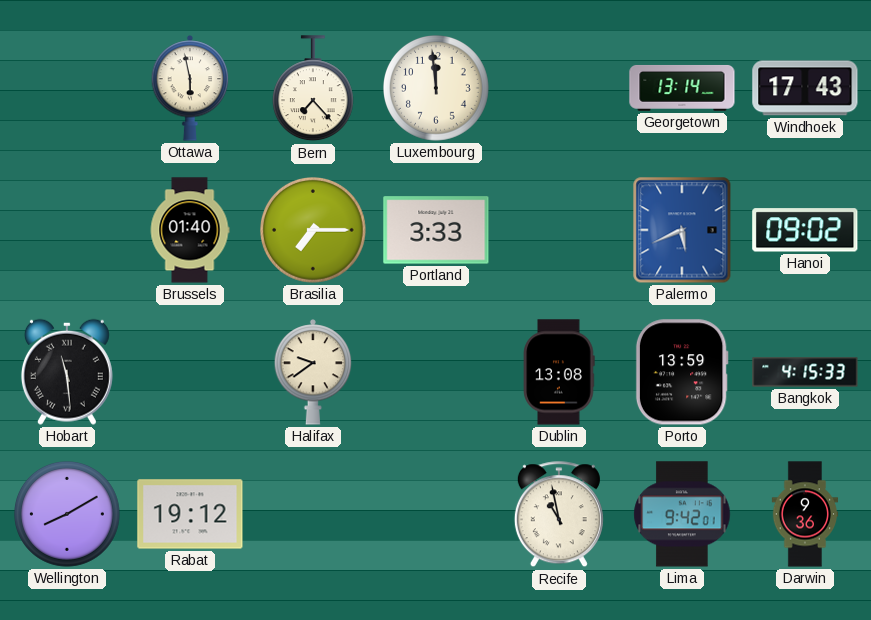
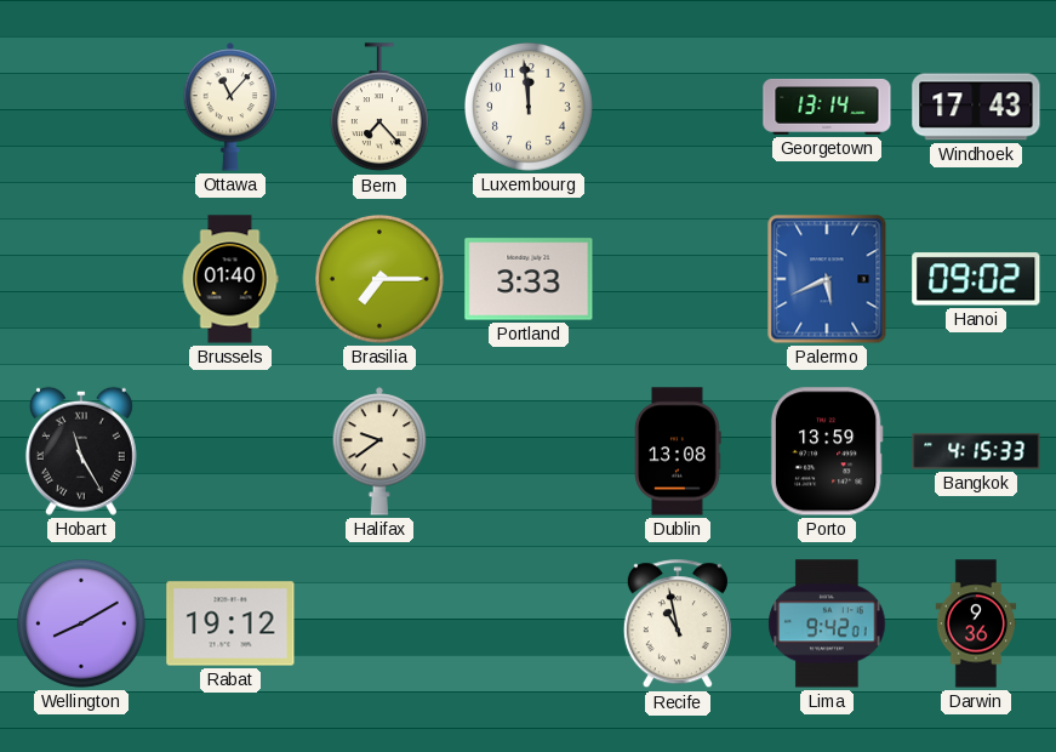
Ottawa: 5:58 -> 11:07 (230, 107)
Hobart: 11:29 -> 11:25 (81, 451)
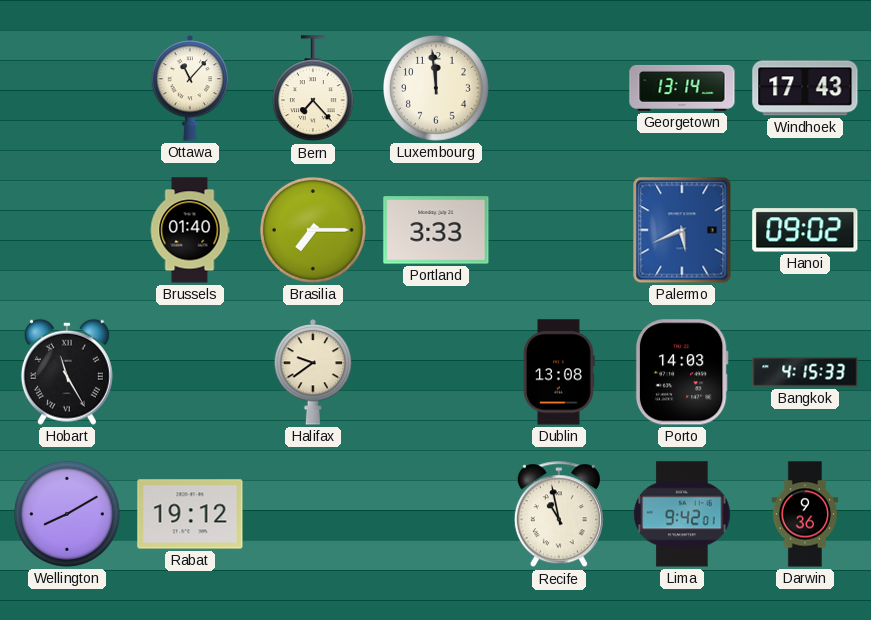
Porto: 13:59 -> 14:03 (682, 372)
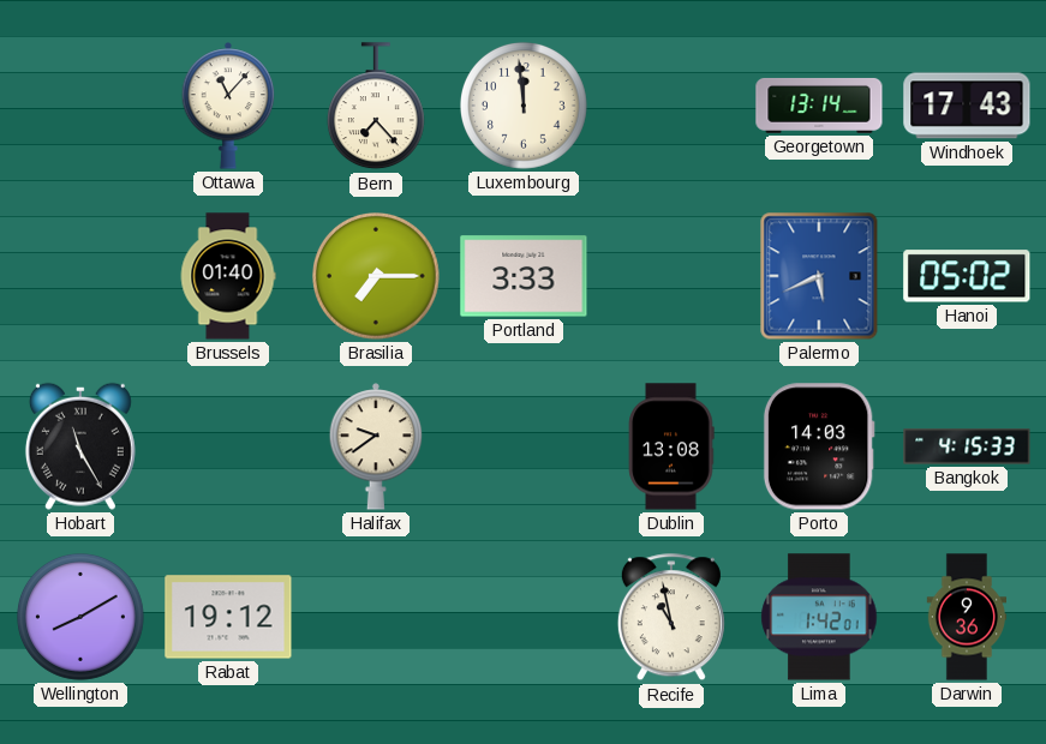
Hanoi: 09:02 -> 05:02 (967, 276)
Lima: 9:42 -> 1:42 (819, 617)
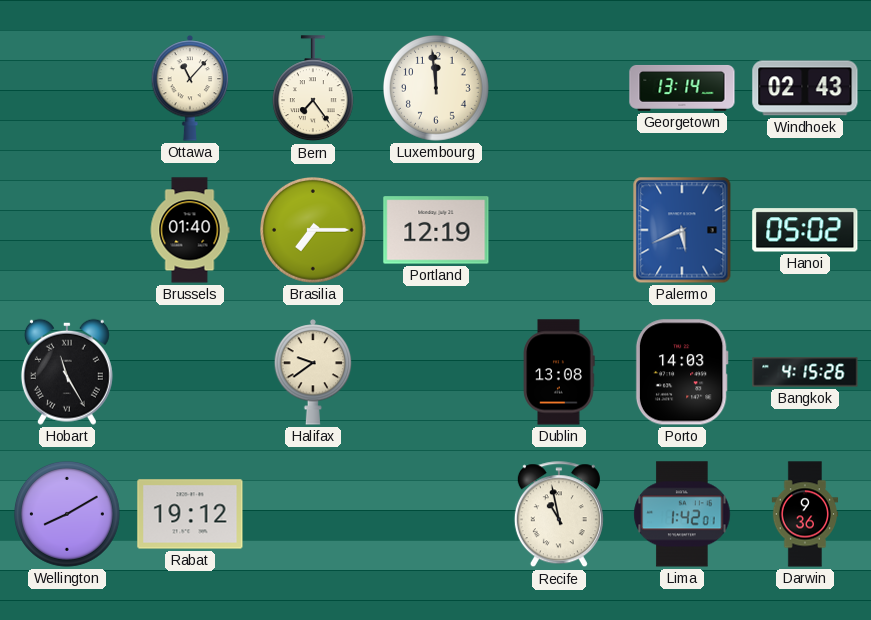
Bern: 7:23 -> 7:24 (313, 89)
Windhoek: 17:43 -> 02:43 (805, 88)
Portland: 3:33 -> 12:19 (436, 230)
Bangkok: 4:15:33 -> 4:15:26 (805, 372)
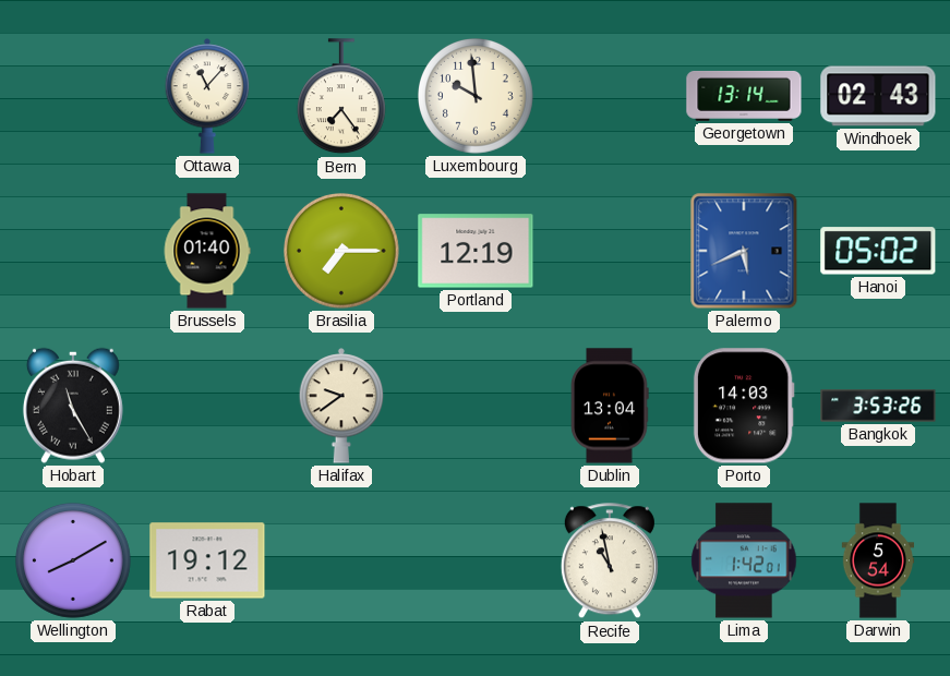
Luxembourg: 11:59 -> 9:59 (477, 97)
Dublin: 13:08 -> 13:04 (610, 406)
Bangkok: 4:15 -> 3:53 (878, 406)
Darwin: 9:36 -> 5:54 (878, 560)
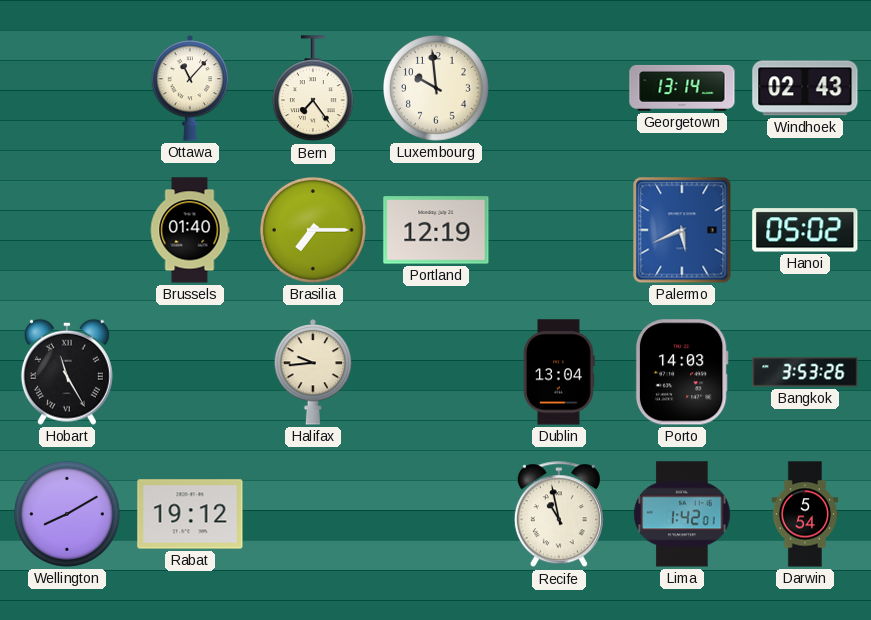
Halifax: 9:39 -> 9:44 (313, 372)
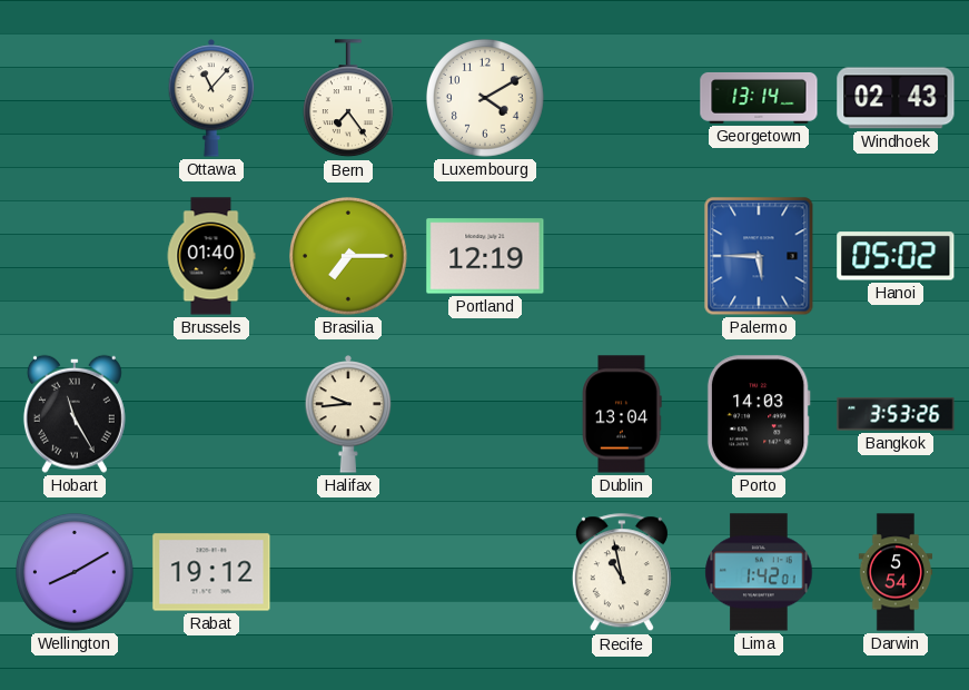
Luxembourg: 9:59 -> 4:10 (486, 99)
Palermo: 5:41 -> 5:45 (759, 256)
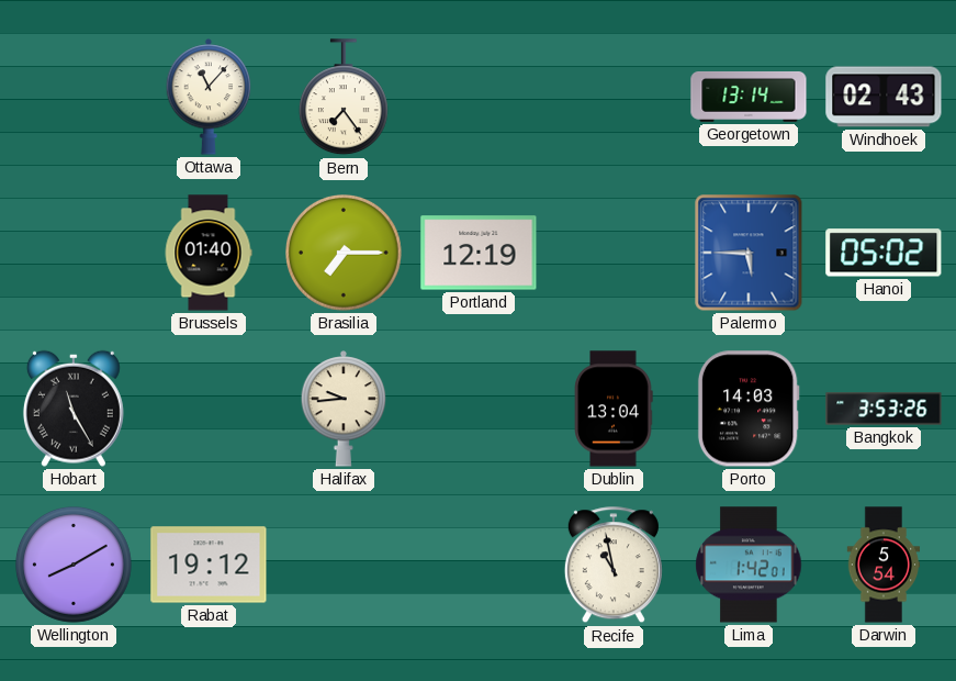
Luxembourg: 4:10 -> none (486, 99)
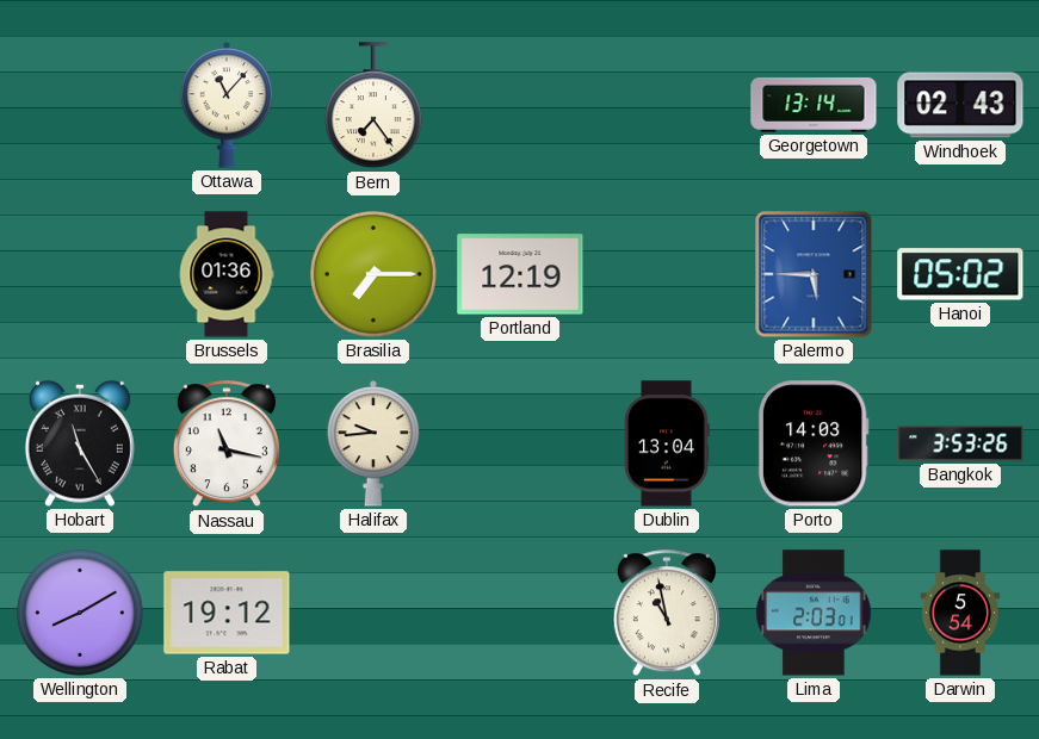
Brussels: 01:40 -> 01:36 (227, 274)
Nassau: none -> 11:17 (227, 445)
Lima: 1:42 -> 2:03 (814, 613)
